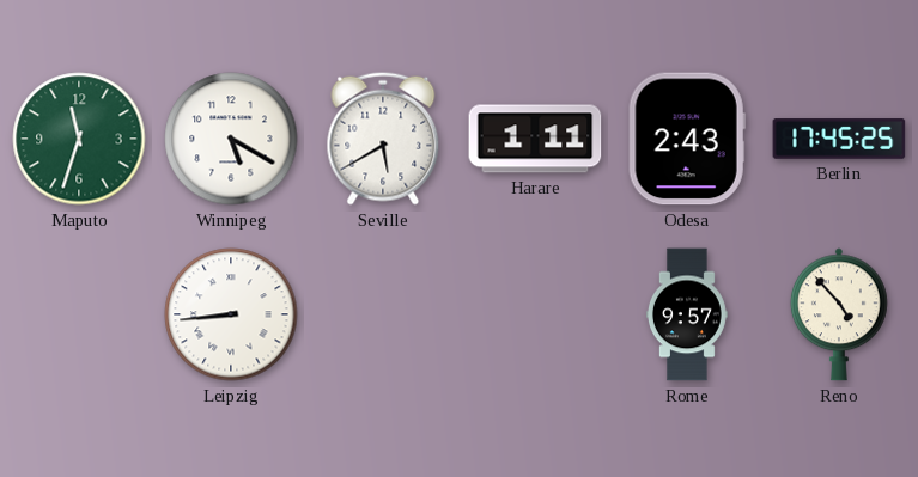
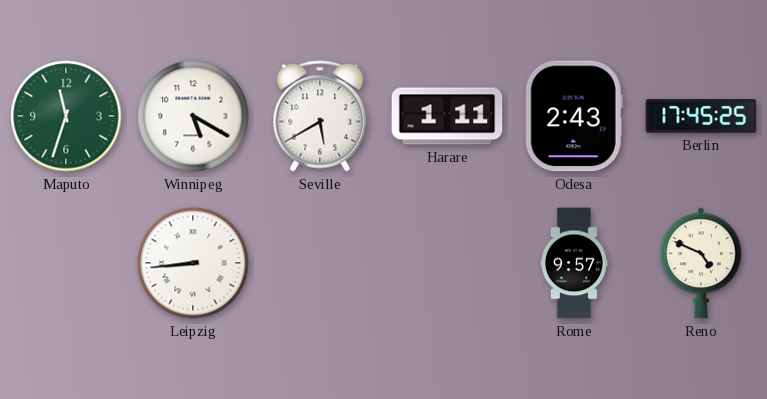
Reno: 4:53 -> 4:49 (701, 263)
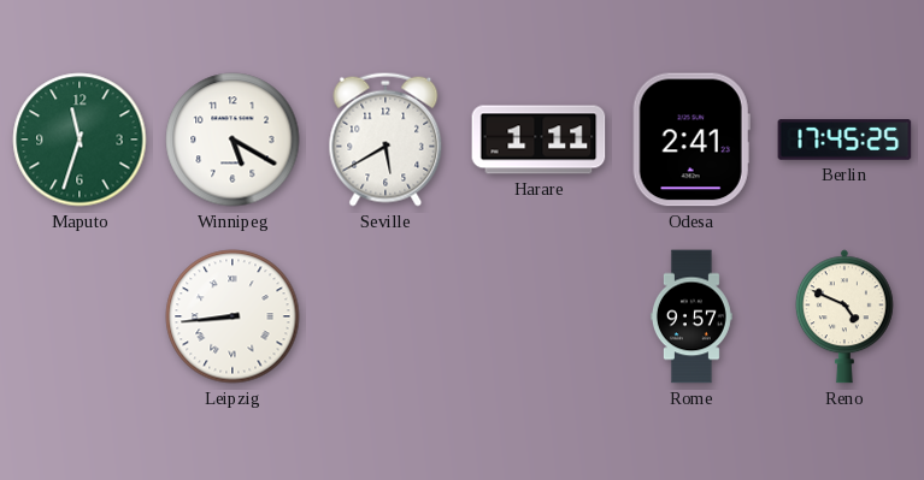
Odesa: 2:43 -> 2:41 (691, 140)
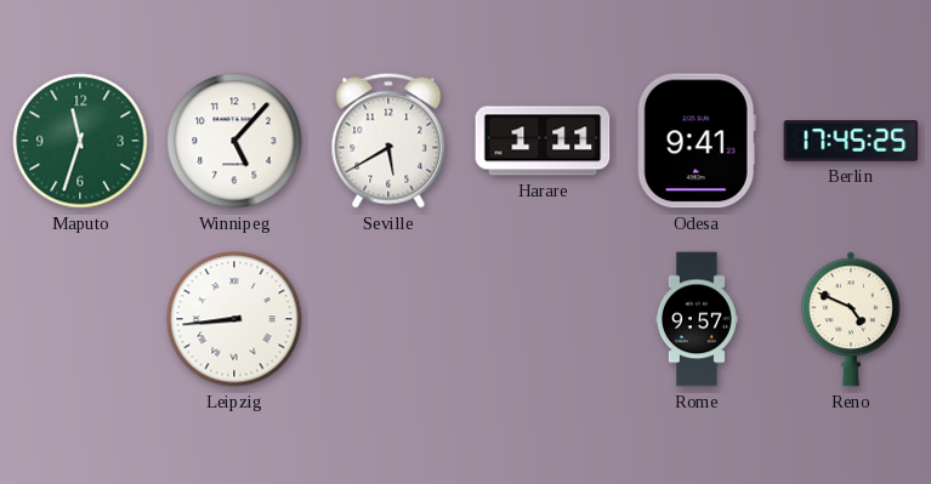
Winnipeg: 5:20 -> 5:07 (234, 141)
Odesa: 2:41 -> 9:41 (697, 141)
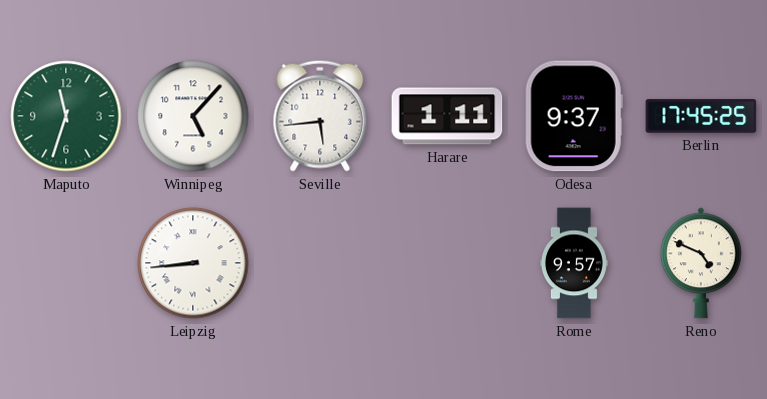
Seville: 5:40 -> 5:44 (320, 116)
Odesa: 9:41 -> 9:37 (574, 116)
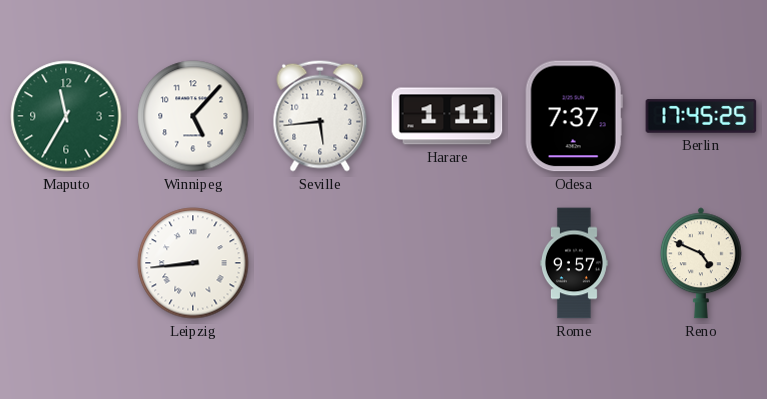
Maputo: 11:33 -> 11:35 (66, 116)
Odesa: 9:37 -> 7:37 (574, 116)
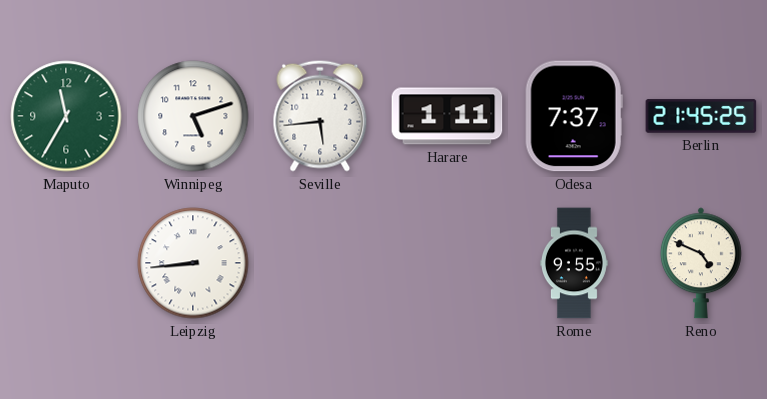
Winnipeg: 5:07 -> 5:12 (193, 116)
Berlin: 17:45 -> 21:45 (701, 116)
Rome: 9:57 -> 9:55 (574, 263)
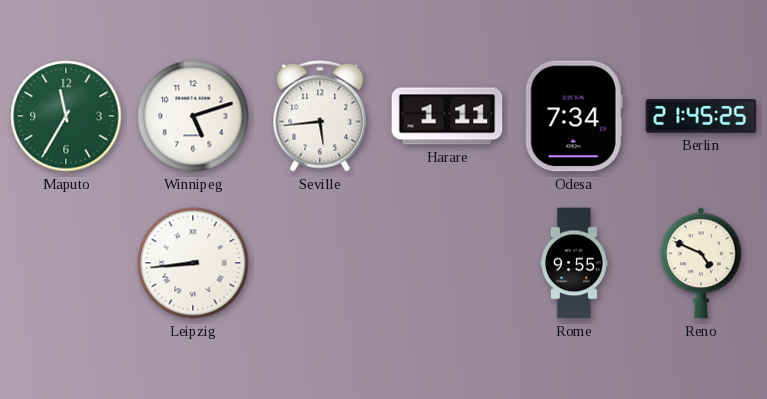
Odesa: 7:37 -> 7:34 (574, 116)
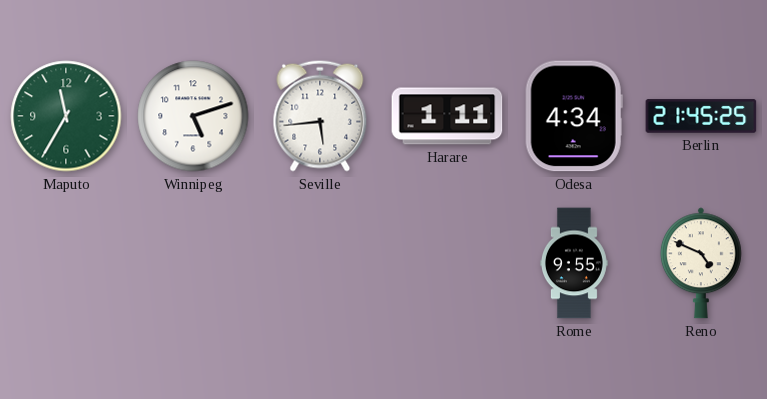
Odesa: 7:34 -> 4:34 (574, 116)
Leipzig: 8:44 -> none (193, 263)
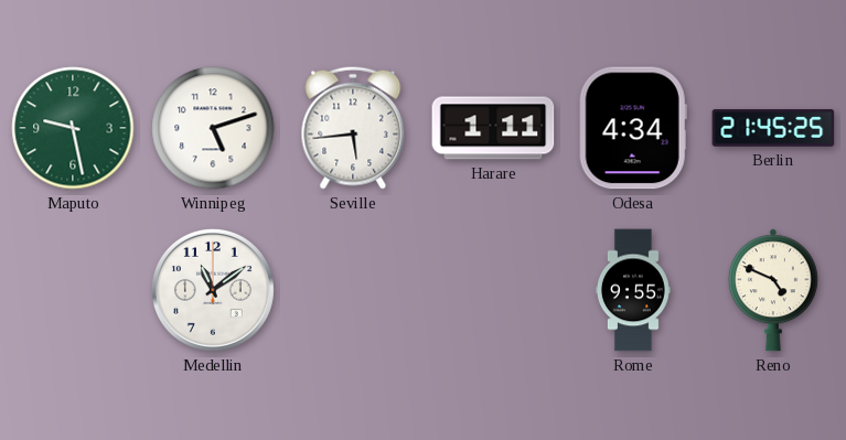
Maputo: 11:35 -> 9:28 (73, 128)
Medellin: none -> 11:09 (213, 290)
